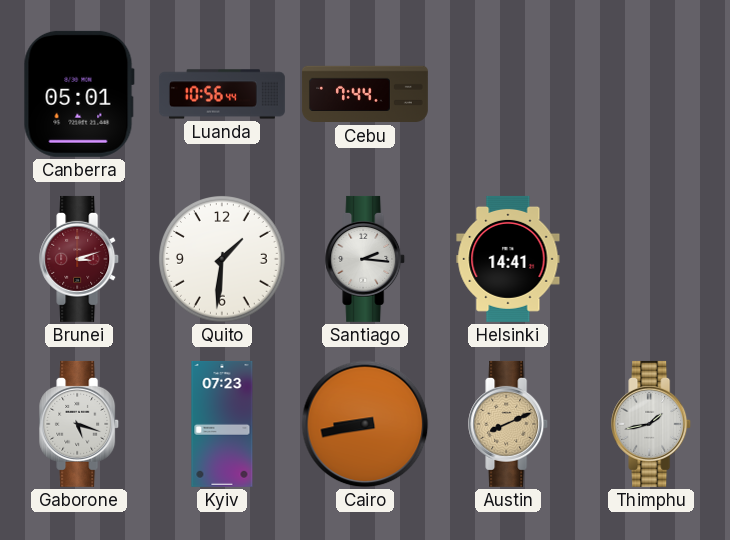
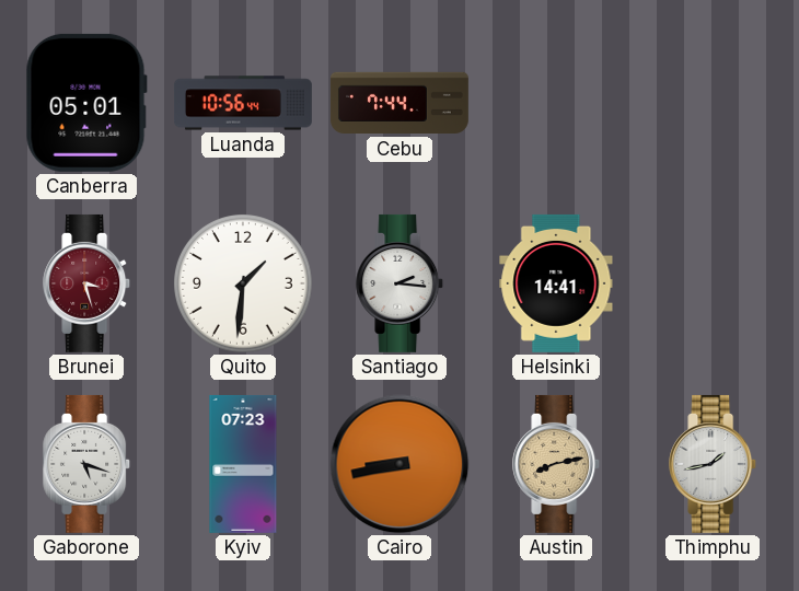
Brunei: 3:12 -> 3:27 (88, 283)
Austin: 8:11 -> 8:13 (557, 464)
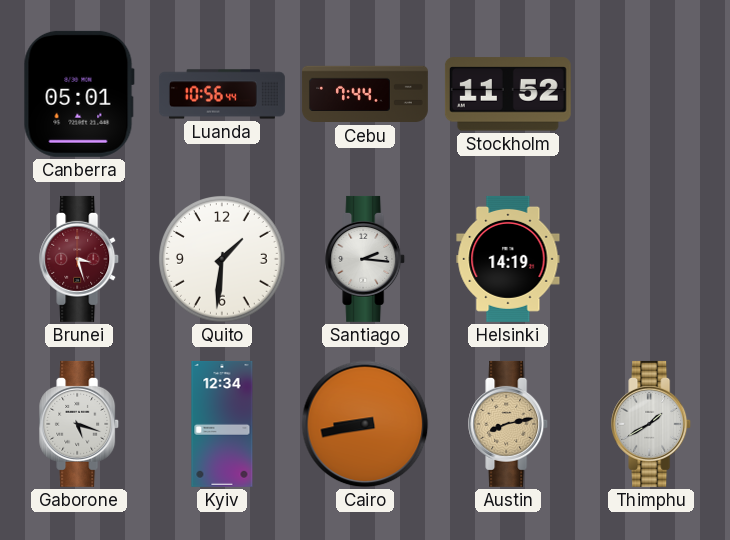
Stockholm: none -> 11:52 (508, 94)
Helsinki: 14:41 -> 14:19 (508, 259)
Kyiv: 07:23 -> 12:34 (222, 424)
Thimphu: 1:43 -> 1:40 (652, 424)
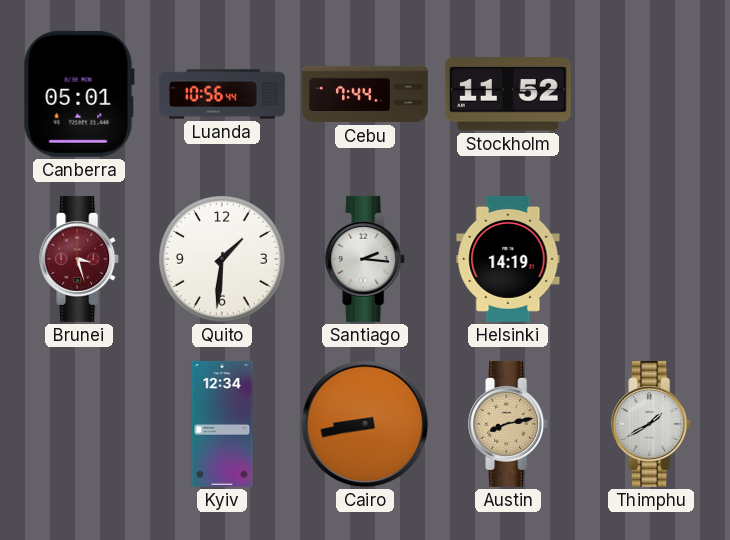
Gaborone: 5:18 -> none (80, 424)
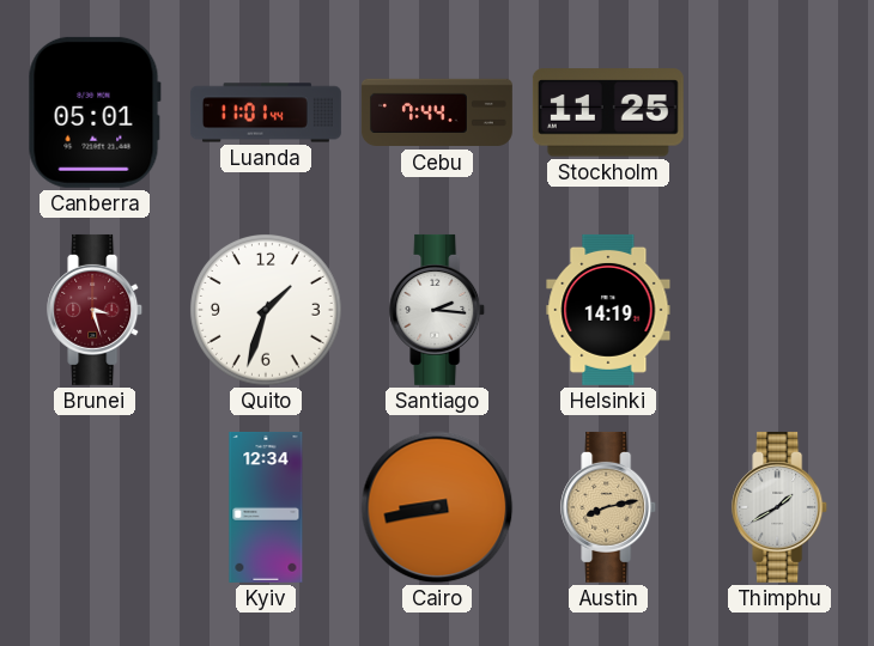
Luanda: 10:56 -> 11:01 (266, 112)
Stockholm: 11:52 -> 11:25 (608, 112)
Quito: 1:31 -> 1:33 (267, 311)
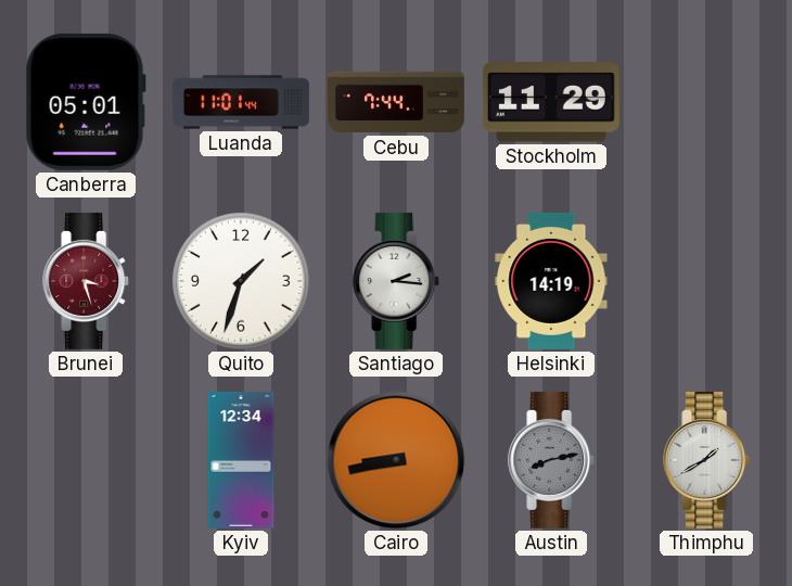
Stockholm: 11:25 -> 11:29 (551, 102)
Austin dial: champagne -> grey (552, 460)
